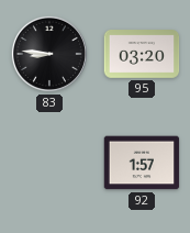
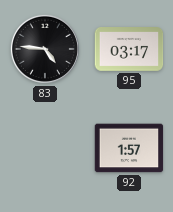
83: 8:46 -> 4:46 (45, 49)
95: 03:20 -> 03:17 (129, 49)
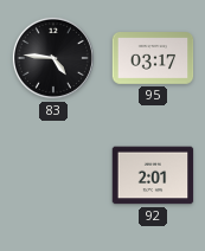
92: 1:57 -> 2:01 (153, 175)
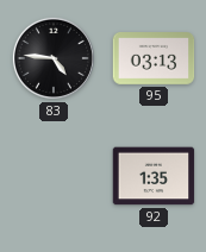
95: 03:17 -> 03:13 (154, 58)
92: 2:01 -> 1:35 (154, 176)
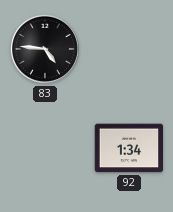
95: 03:13 -> none (154, 58)
92: 1:35 -> 1:34 (129, 148)
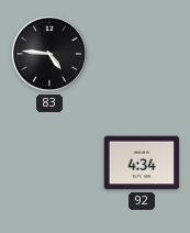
92: 1:34 -> 4:34 (142, 163)
